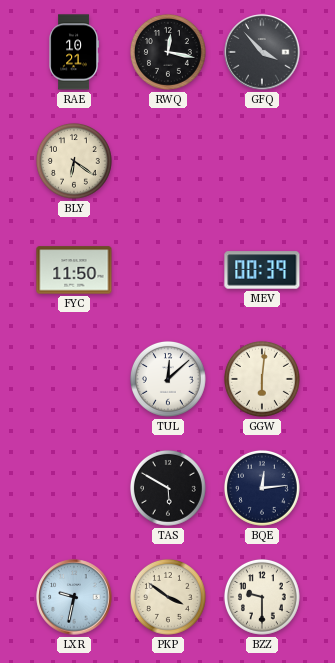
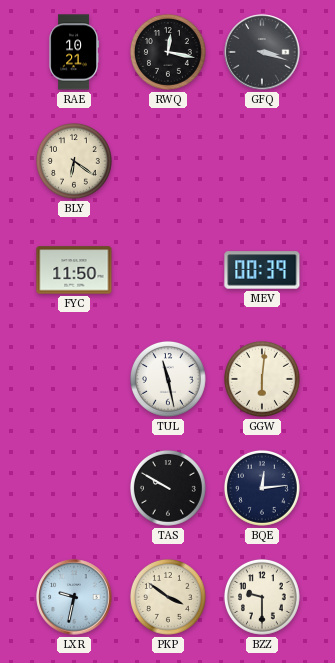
GFQ: 3:53 -> 3:18 (262, 52)
TUL: 12:08 -> 11:28 (168, 379)
TAS: 5:50 -> 9:50 (168, 488)
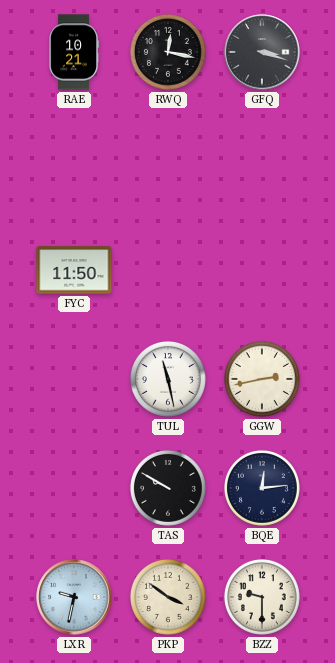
BLY: 6:21 -> none (74, 161)
MEV: 00:39 -> none (262, 270)
GGW: 6:01 -> 2:43 (262, 379)
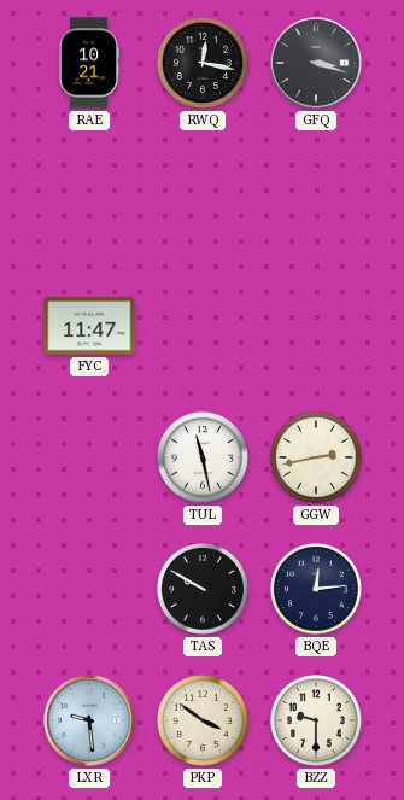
FYC: 11:50 -> 11:47 (89, 326)
LXR: 9:32 -> 9:29 (89, 720)
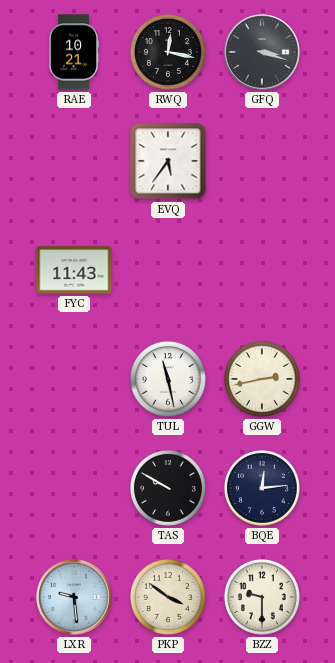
EVQ: none -> 5:36 (168, 161)
FYC: 11:47 -> 11:43 (74, 270)
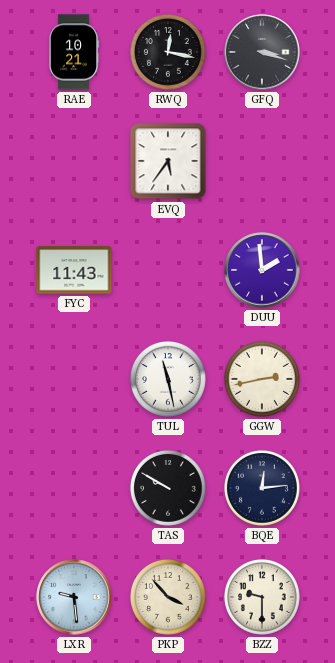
DUU: none -> 1:59 (262, 270)
PKP: 3:51 -> 3:53 (168, 597)
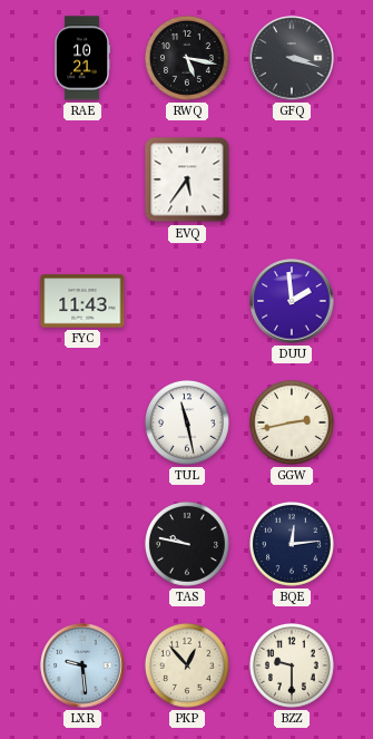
RWQ: 12:17 -> 5:17 (187, 58)
TAS: 9:50 -> 9:47 (187, 544)
PKP: 3:53 -> 12:53 (187, 665)
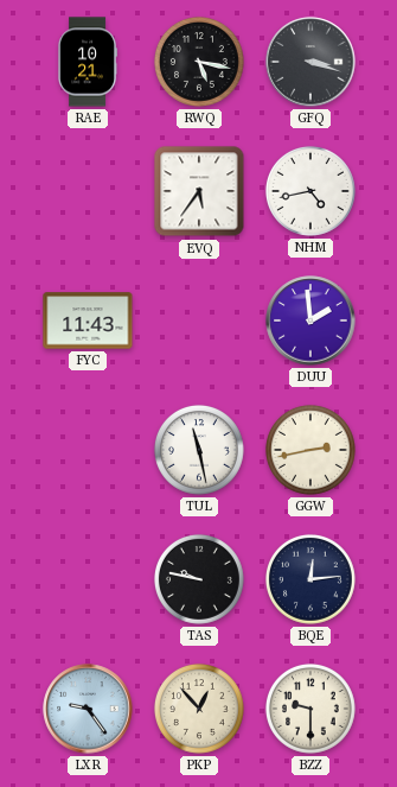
NHM: none -> 4:43 (310, 191)
LXR: 9:29 -> 9:24 (88, 709)
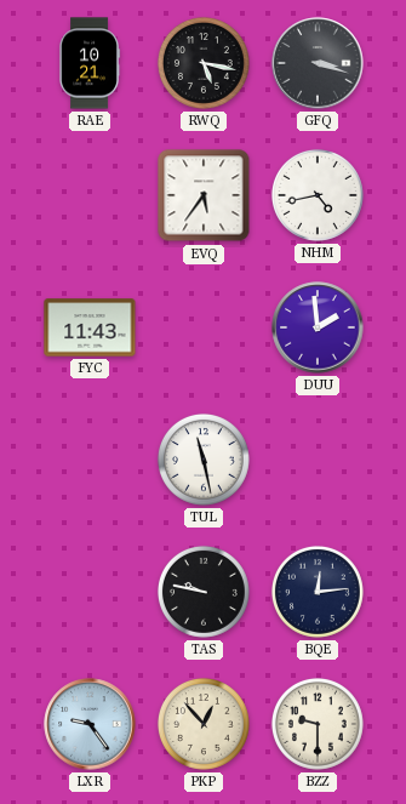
GGW: 2:43 -> none (310, 450)
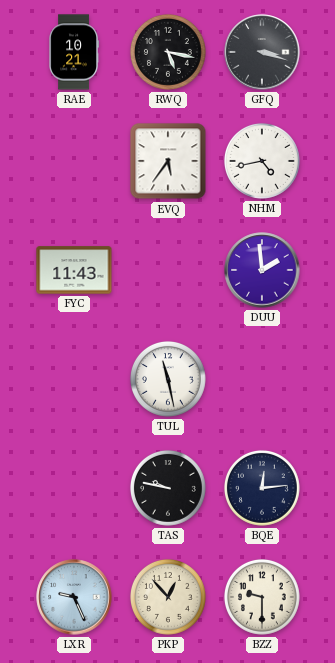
LXR: 9:24 -> 9:26 (74, 597)
